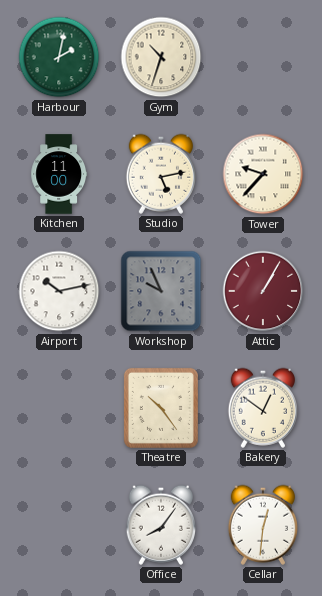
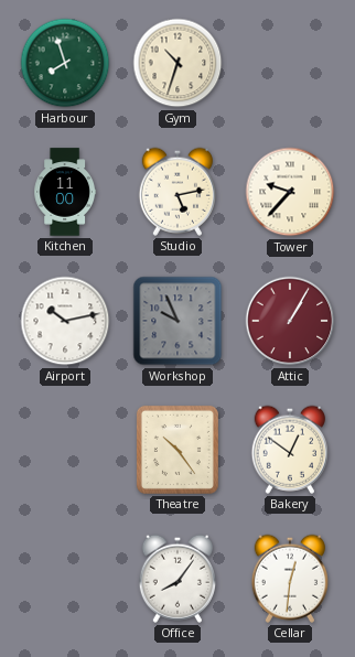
Harbour: 2:02 -> 7:57 (65, 63)
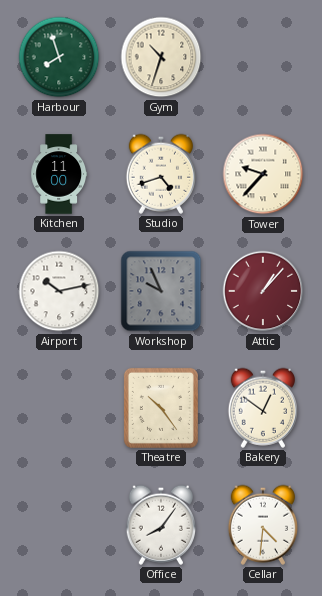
Studio: 5:13 -> 4:42 (160, 174)
Attic: 1:05 -> 1:07 (263, 291)
Cellar: 12:31 -> 4:31 (262, 525)
